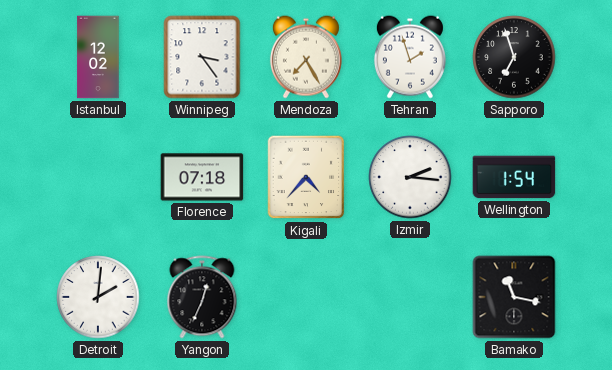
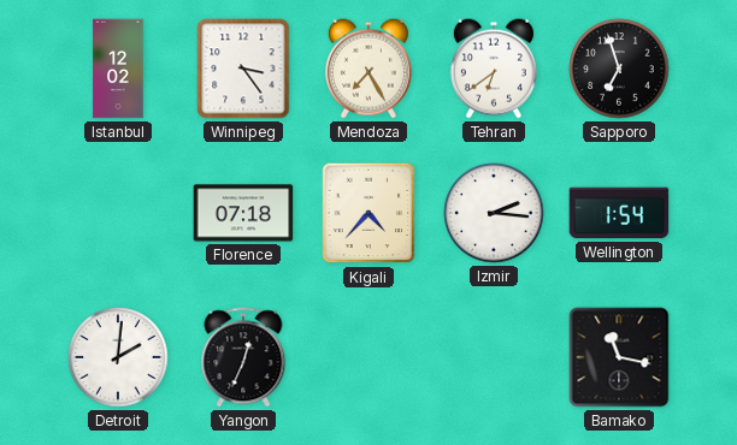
Tehran: 1:57 -> 6:39 (494, 69)
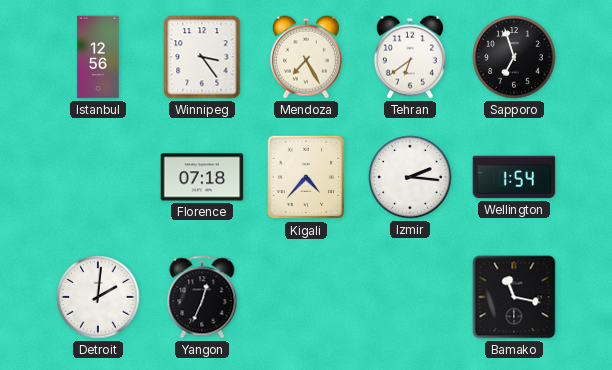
Istanbul: 12:02 -> 12:56 (98, 57)
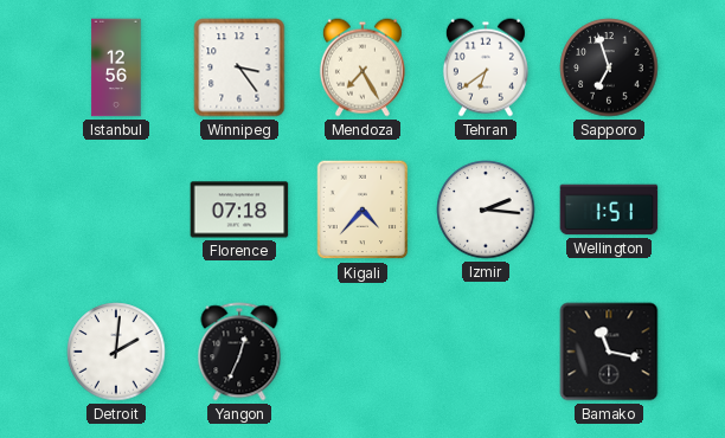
Wellington: 1:54 -> 1:51 (609, 210)
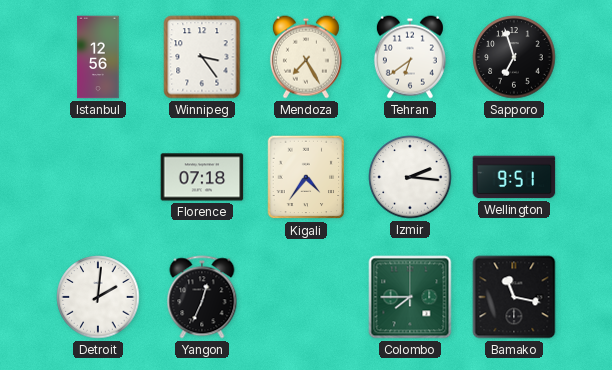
Kigali: 4:37 -> 4:36 (306, 177)
Wellington: 1:51 -> 9:51 (514, 177)
Colombo: none -> 7:45 (410, 297)
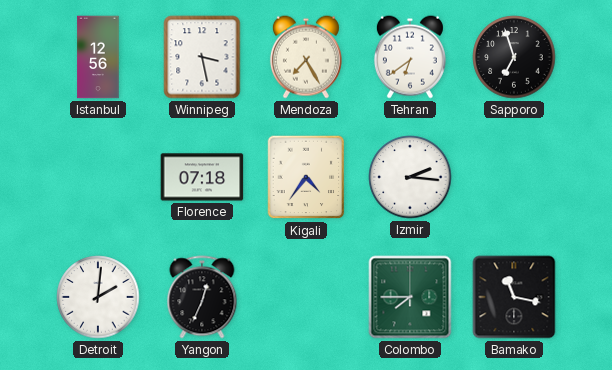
Winnipeg: 3:24 -> 3:28 (202, 57)
Wellington: 9:51 -> none (514, 177)
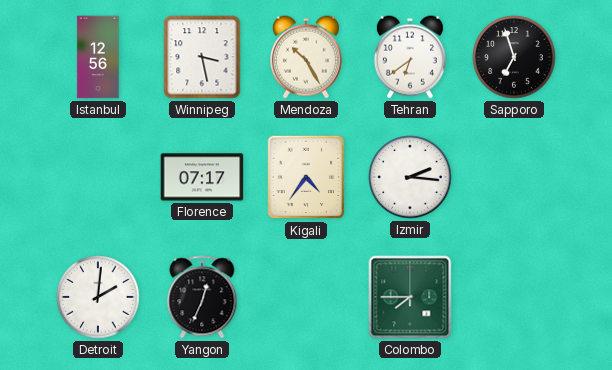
Mendoza: 7:25 -> 10:25 (306, 57)
Florence: 07:18 -> 07:17 (202, 177)
Bamako: 11:17 -> none (514, 297)
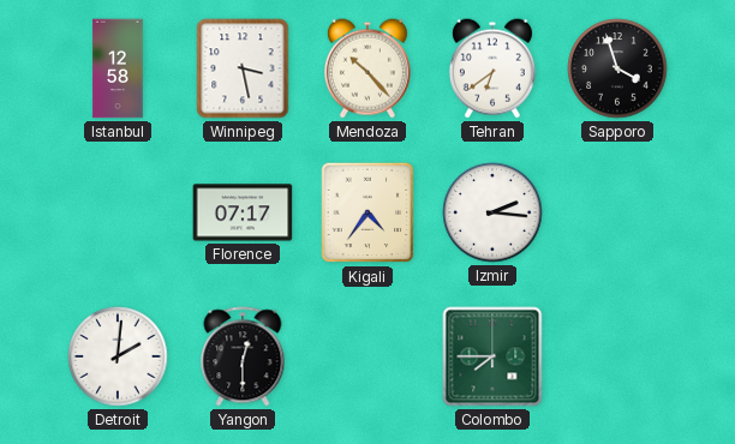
Istanbul: 12:56 -> 12:58 (118, 68)
Mendoza: 10:25 -> 10:23 (367, 68)
Sapporo: 6:57 -> 3:57 (617, 68)
Yangon: 12:34 -> 12:30 (243, 356)
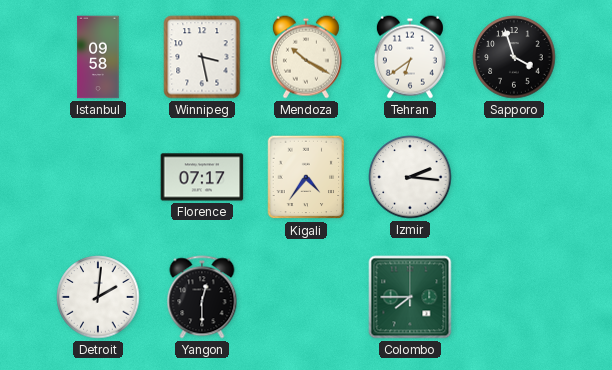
Istanbul: 12:58 -> 09:58 (98, 57)
Mendoza: 10:23 -> 10:20 (306, 57)
